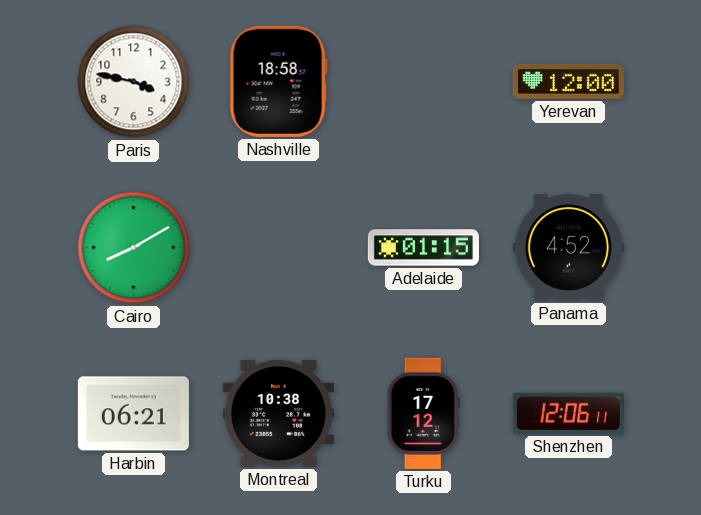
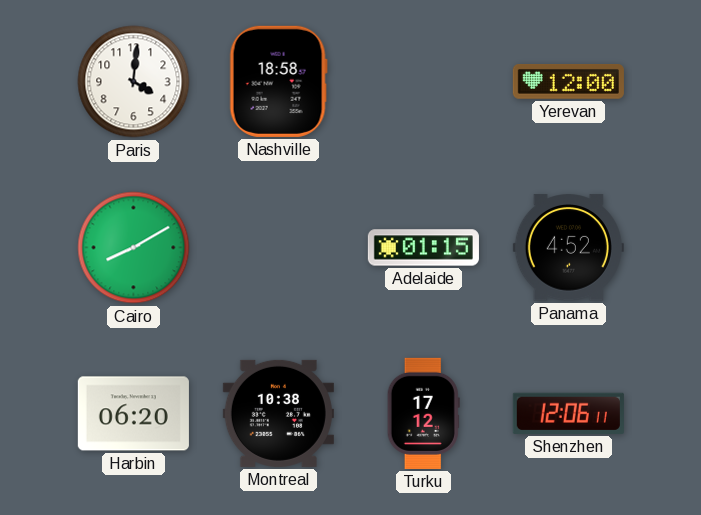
Paris: 3:47 -> 4:01 (134, 82)
Harbin: 06:21 -> 06:20 (133, 414)
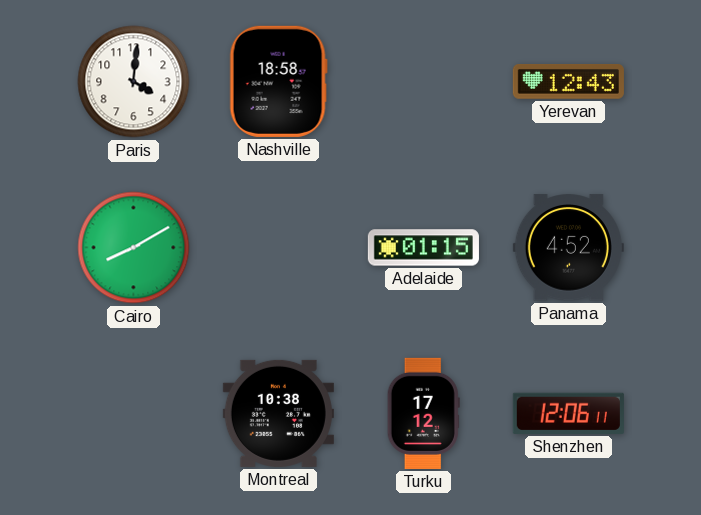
Yerevan: 12:00 -> 12:43 (568, 82)
Harbin: 06:20 -> none (133, 414)
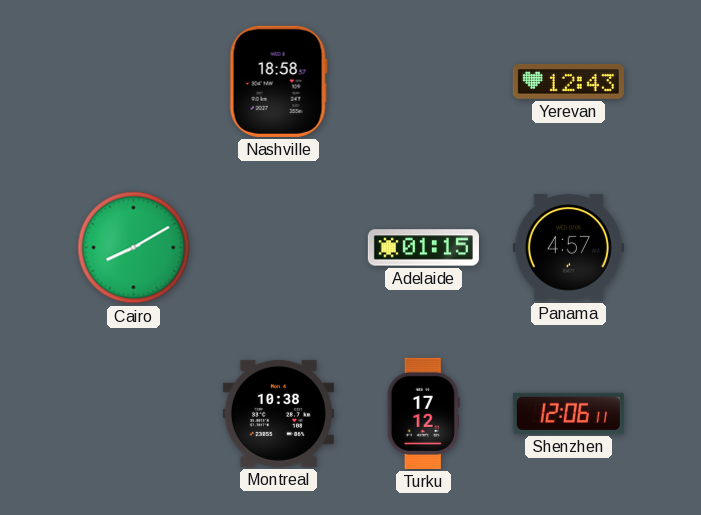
Paris: 4:01 -> none (134, 82)
Panama: 4:52 -> 4:57 (568, 248)
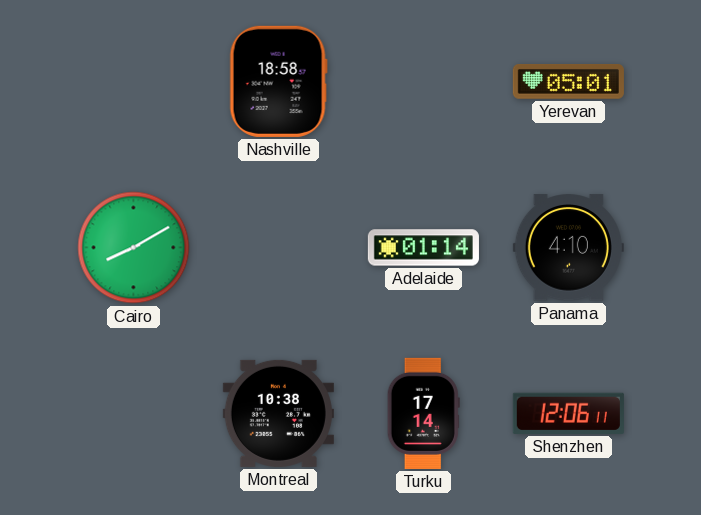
Yerevan: 12:43 -> 05:01 (568, 82)
Adelaide: 01:15 -> 01:14 (423, 248)
Panama: 4:57 -> 4:10 (568, 248)
Turku: 17:12 -> 17:14 (423, 413)
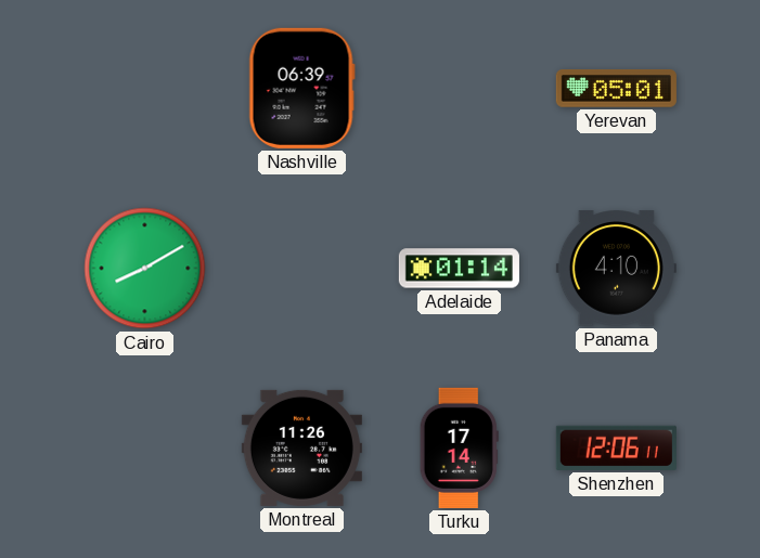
Nashville: 18:58 -> 06:39 (301, 88)
Montreal: 10:38 -> 11:26 (301, 447)
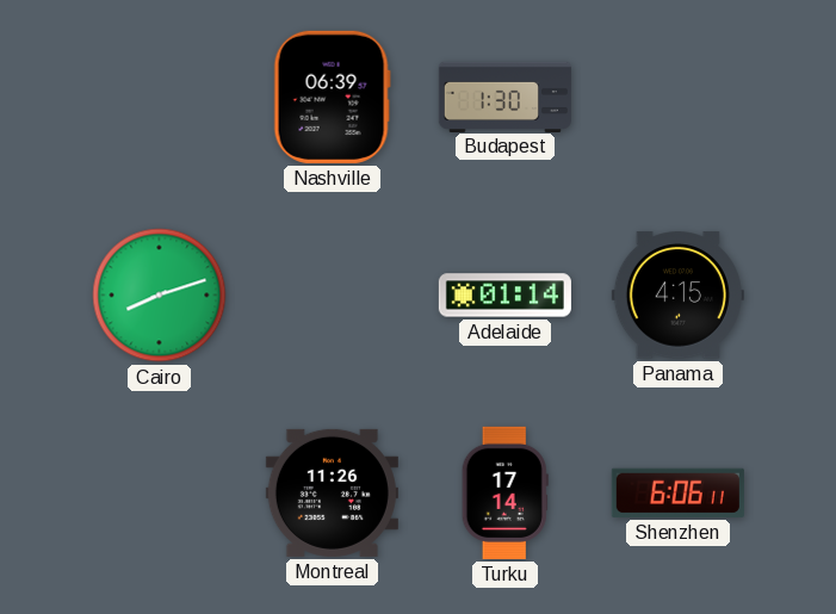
Budapest: none -> 1:30 (504, 97)
Yerevan: 05:01 -> none (616, 89)
Cairo: 8:10 -> 8:12 (160, 296)
Panama: 4:10 -> 4:15 (677, 296)
Shenzhen: 12:06 -> 6:06 (677, 492)
